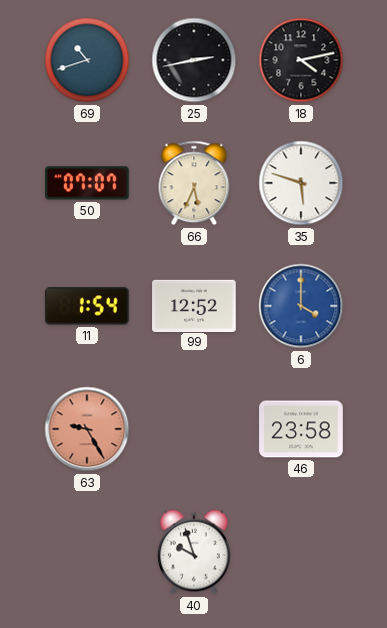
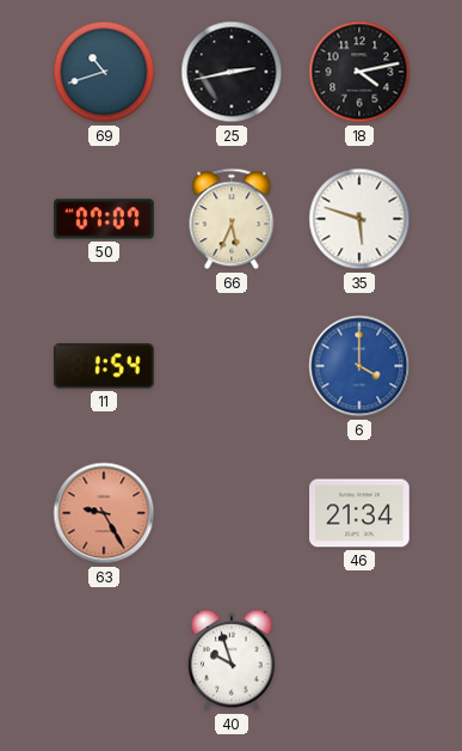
99: 12:52 -> none (194, 305)
46: 23:58 -> 21:34 (359, 513)
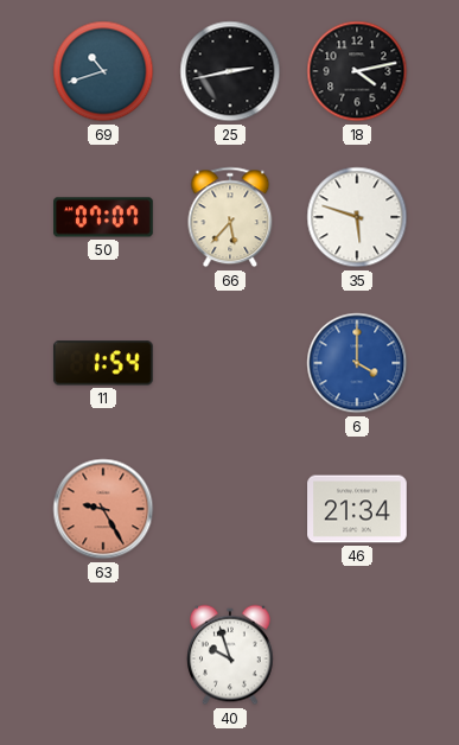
66: 5:34 -> 5:37 (230, 217)
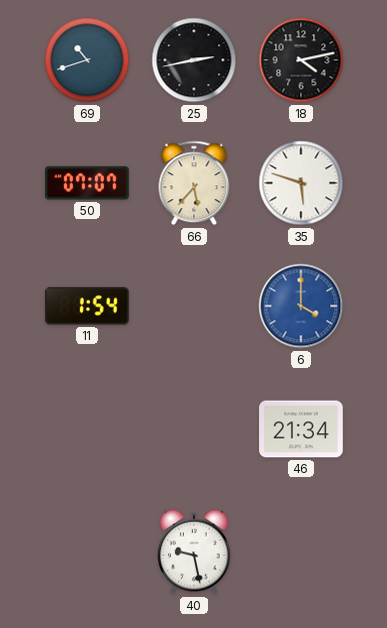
63: 9:25 -> none (103, 509)
40: 9:57 -> 9:28 (195, 552)
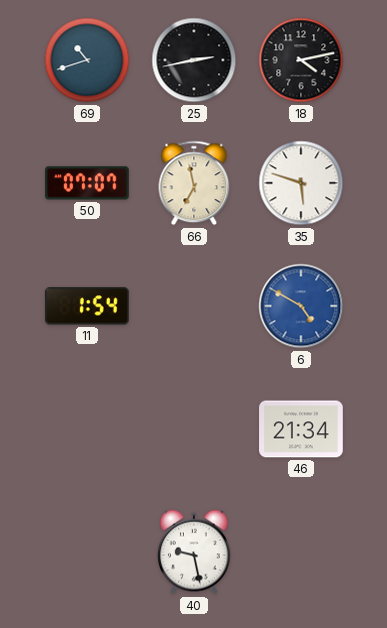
66: 5:37 -> 6:58 (194, 183)
6: 4:00 -> 4:50 (301, 306)
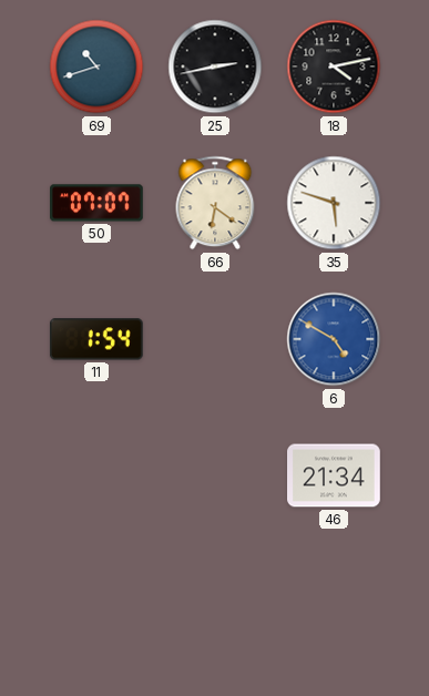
66: 6:58 -> 6:21 (215, 203)
40: 9:28 -> none (195, 552)
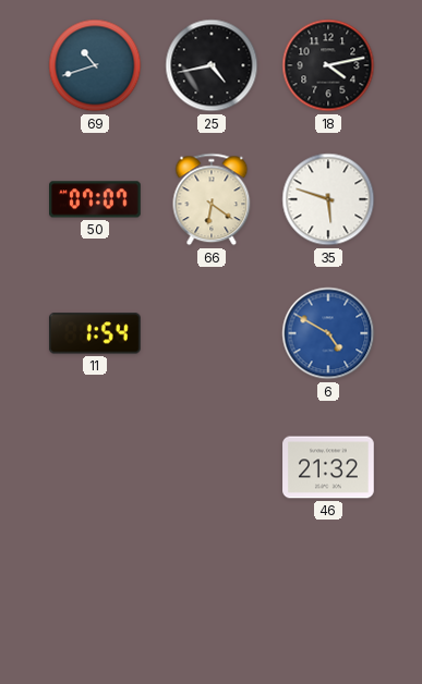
25: 2:43 -> 4:43 (212, 65)
46: 21:34 -> 21:32 (328, 467)
